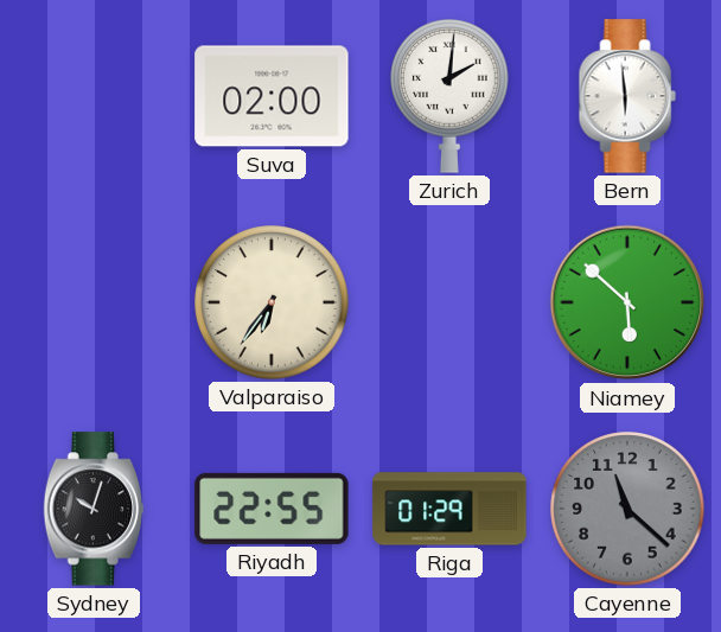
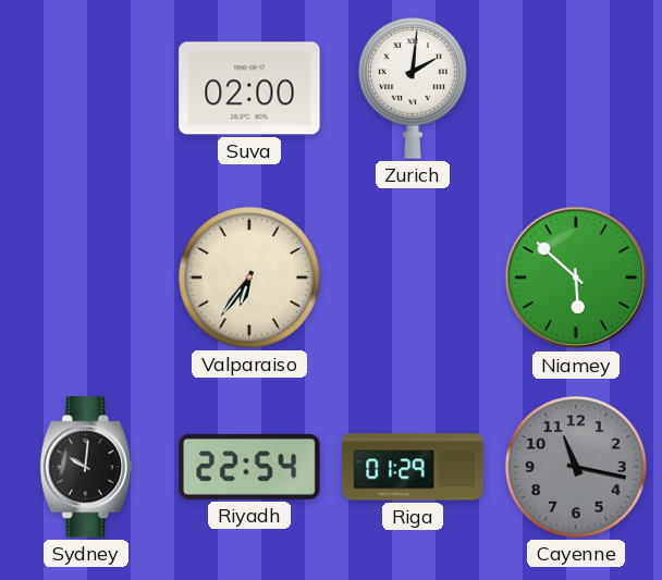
Bern: 5:59 -> none (627, 96)
Sydney: 10:03 -> 10:01 (86, 467)
Riyadh: 22:55 -> 22:54 (249, 467)
Cayenne: 11:22 -> 11:17 (576, 467)
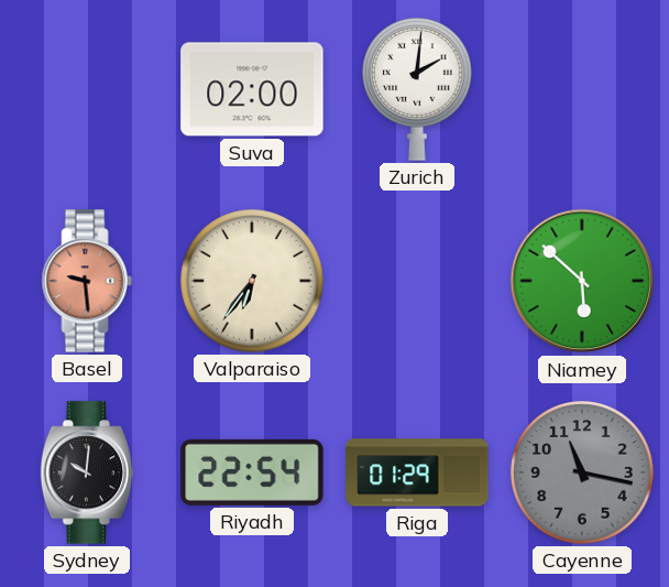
Basel: none -> 9:29 (87, 281)
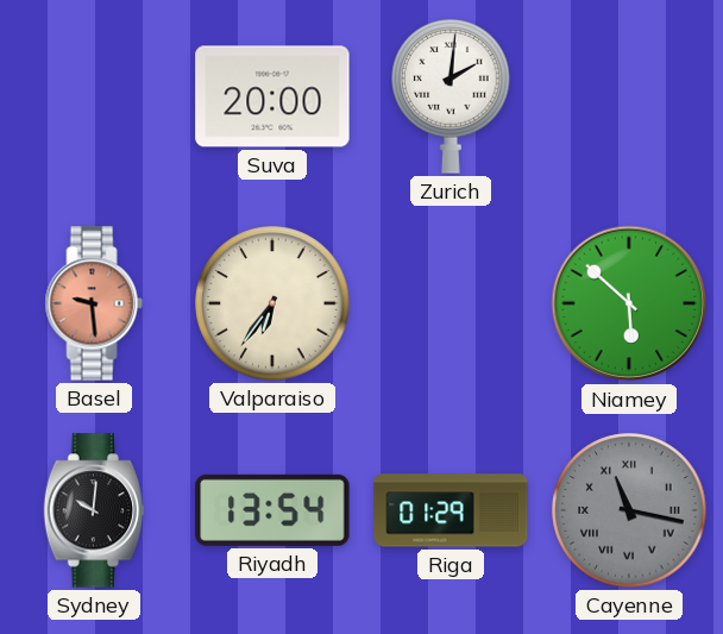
Suva: 02:00 -> 20:00 (272, 96)
Riyadh: 22:54 -> 13:54 (272, 510)
Cayenne numerals: Arabic -> Roman (629, 510)
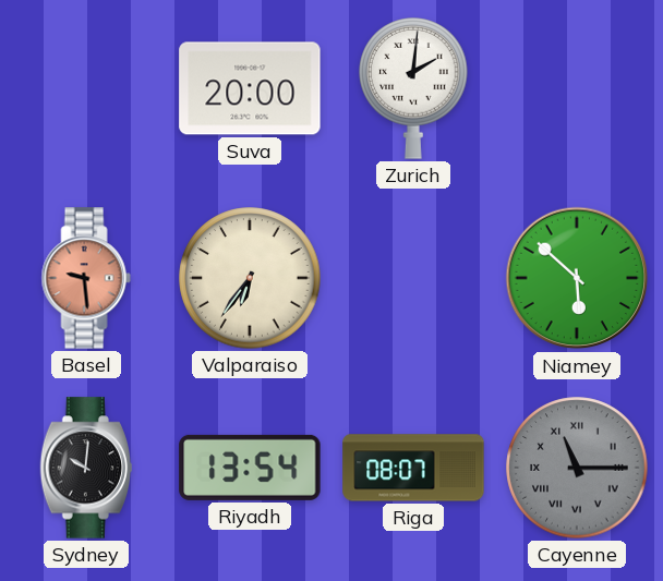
Riga: 01:29 -> 08:07 (413, 468)
Cayenne: 11:17 -> 11:15 (577, 468)
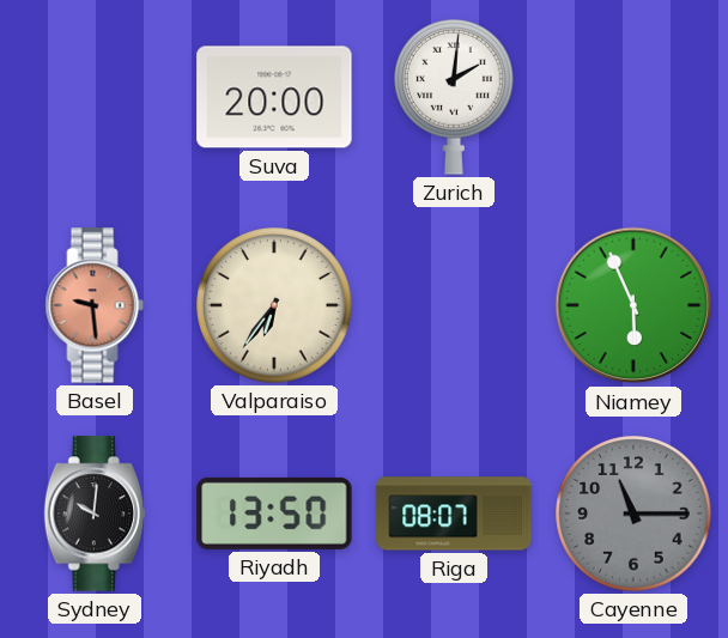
Niamey: 5:52 -> 5:56 (633, 305)
Riyadh: 13:54 -> 13:50 (274, 514)
Cayenne numerals: Roman -> Arabic (633, 514)
